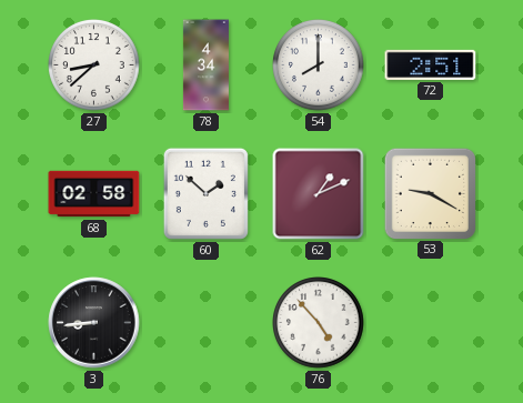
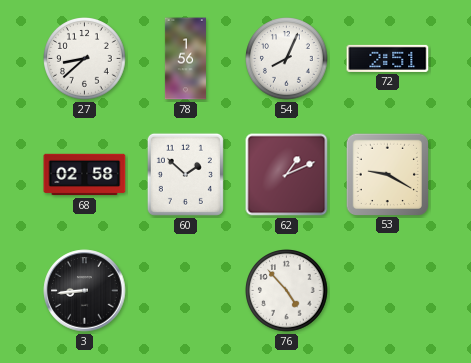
78: 4:34 -> 1:56 (185, 59)
54: 8:00 -> 8:04 (287, 59)
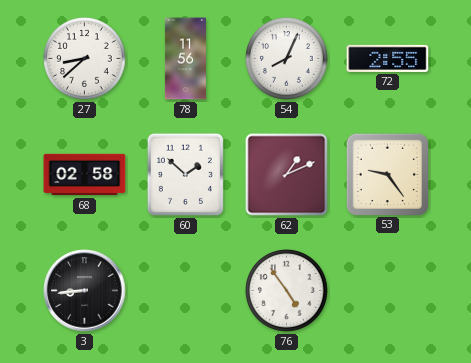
78: 1:56 -> 11:56 (185, 59)
72: 2:51 -> 2:55 (388, 58)
53: 9:20 -> 9:24 (387, 174)
76: 4:53 -> 4:54 (287, 291)
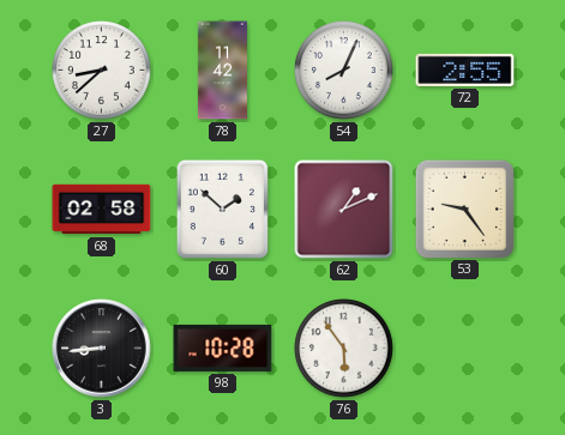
78: 11:56 -> 11:42 (222, 71)
98: none -> 10:28 (223, 348)
76: 4:54 -> 5:54 (344, 349)
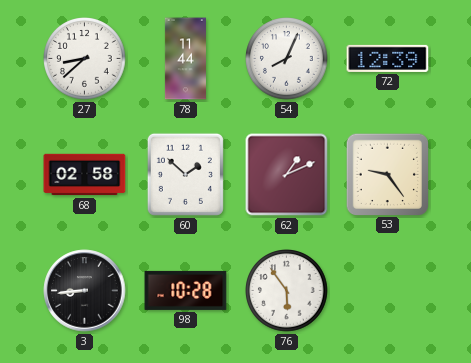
78: 11:42 -> 11:44 (185, 59)
72: 2:55 -> 12:39 (388, 58)
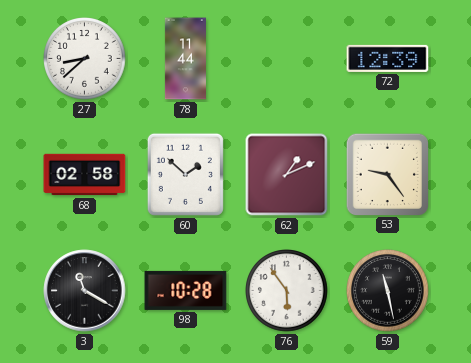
54: 8:04 -> none (287, 59)
3: 8:44 -> 11:20 (85, 291)
59: none -> 11:28 (388, 291)
